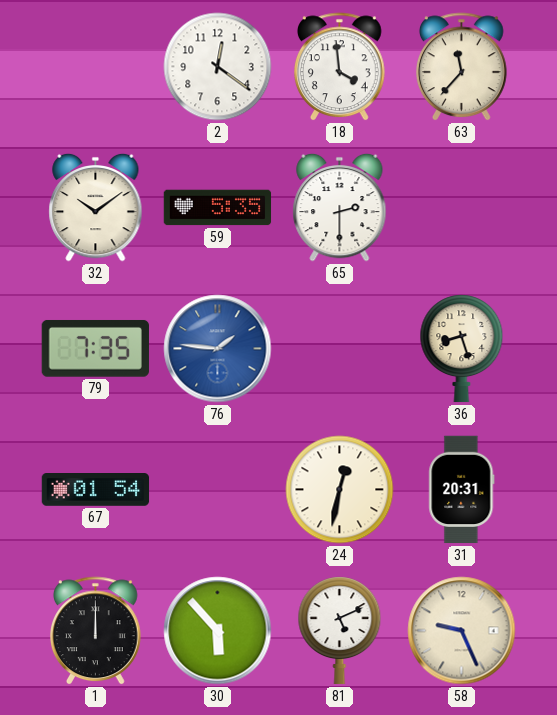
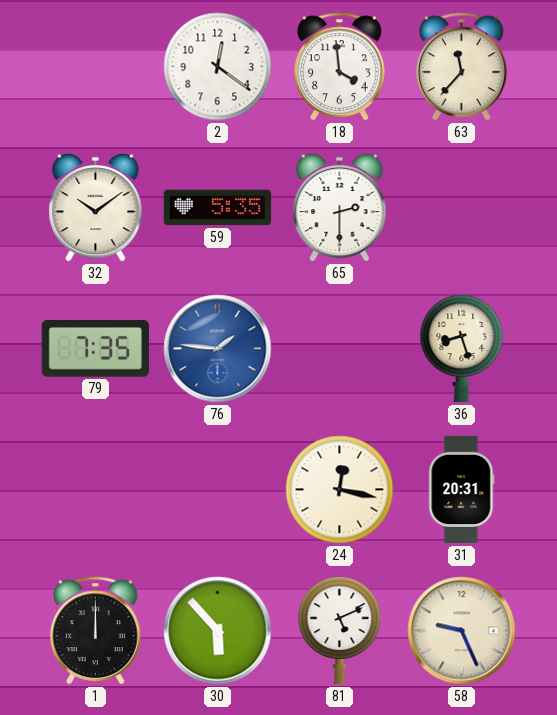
67: 01:54 -> none (96, 490)
24: 12:32 -> 12:17 (340, 490)
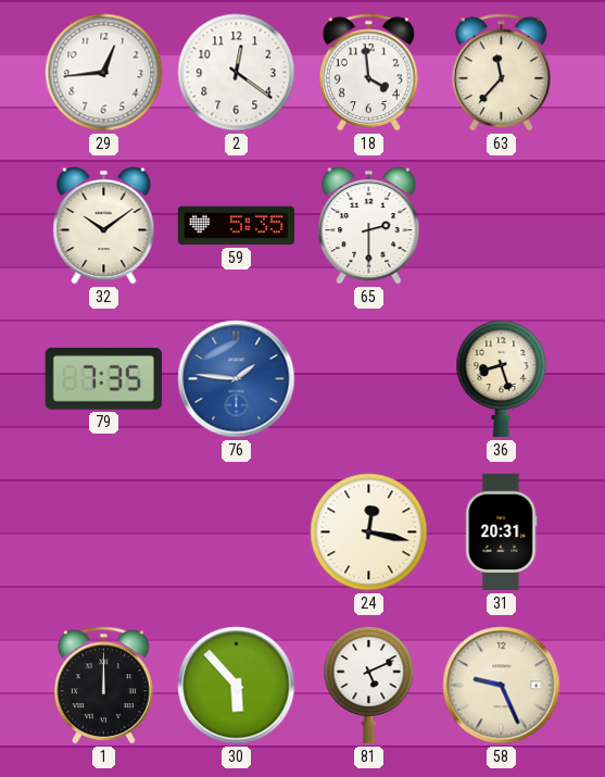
29: none -> 12:44 (104, 73)
